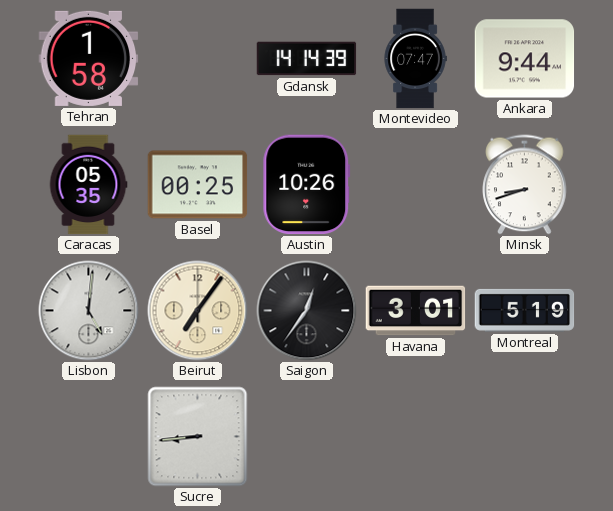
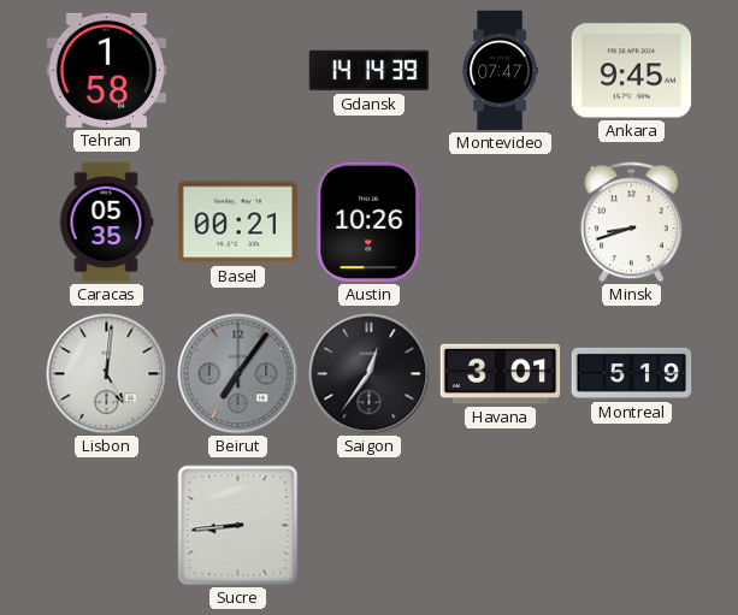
Ankara: 9:44 -> 9:45 (632, 71)
Basel: 00:25 -> 00:21 (238, 223)
Beirut dial: cream -> grey (238, 374)
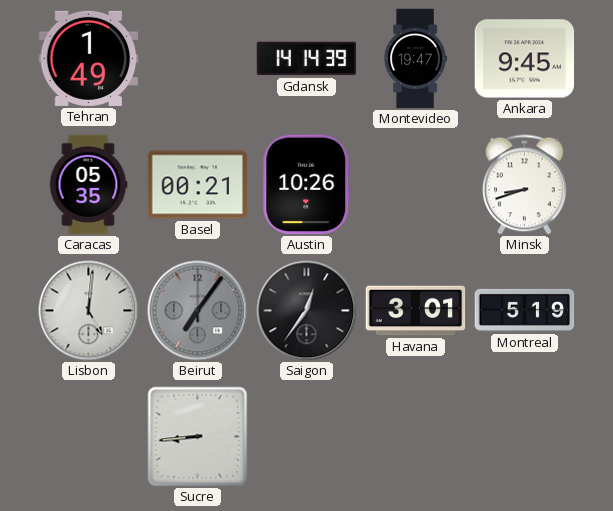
Tehran: 1:58 -> 1:49 (89, 58)
Montevideo: 07:47 -> 19:47 (415, 59)
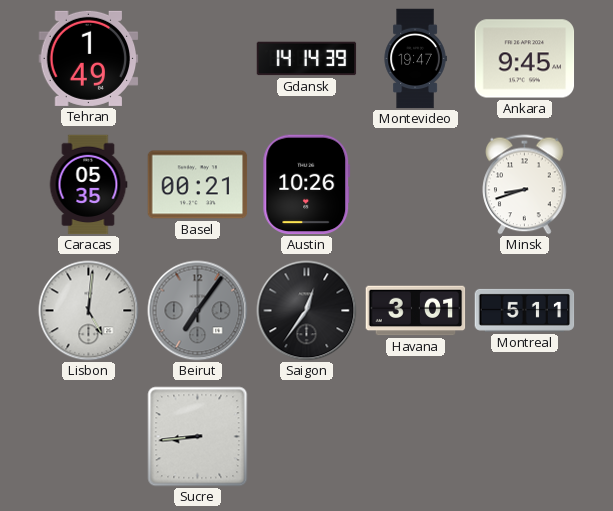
Montreal: 5:19 -> 5:11 (525, 310)
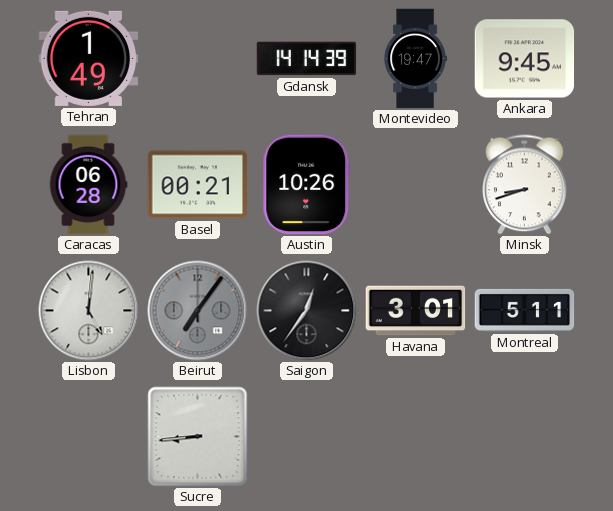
Caracas: 05:35 -> 06:28 (88, 185)
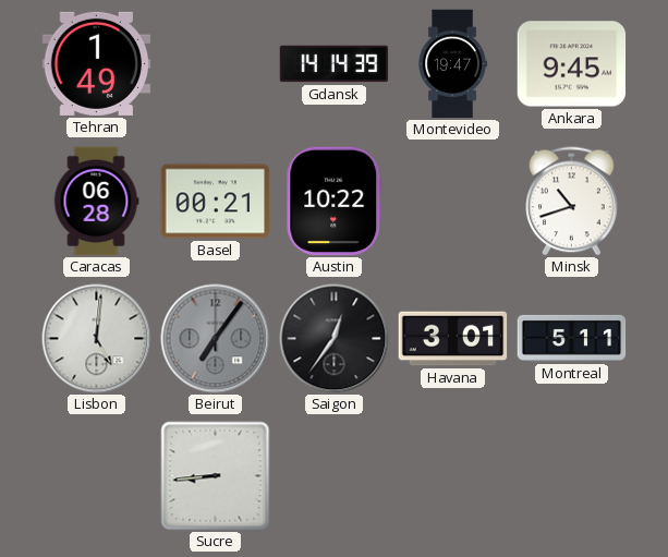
Austin: 10:26 -> 10:22 (335, 202)
Minsk: 8:42 -> 10:42 (572, 202)
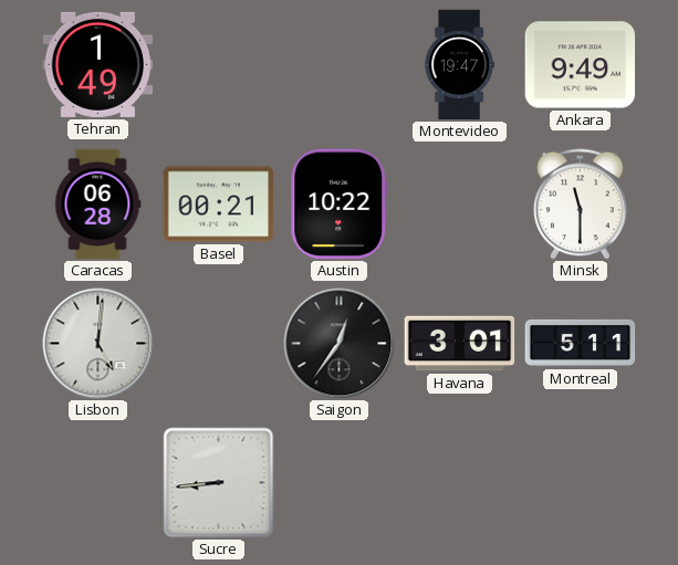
Gdansk: 14:14 -> none (335, 64)
Ankara: 9:45 -> 9:49 (581, 65)
Minsk: 10:42 -> 11:30 (581, 205)
Beirut: 7:06 -> none (216, 339)
